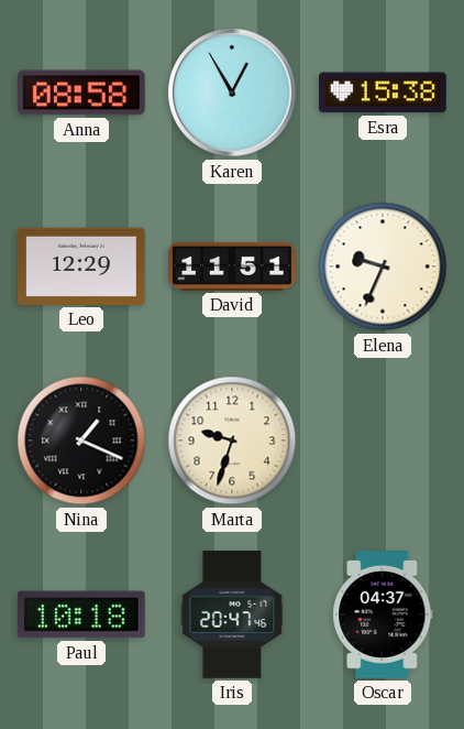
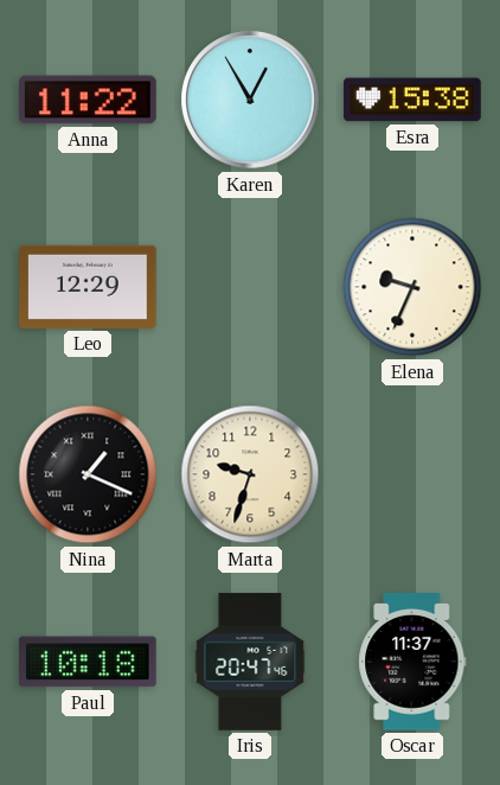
Anna: 08:58 -> 11:22 (89, 100)
David: 11:51 -> none (232, 266)
Oscar: 04:37 -> 11:37 (412, 663)
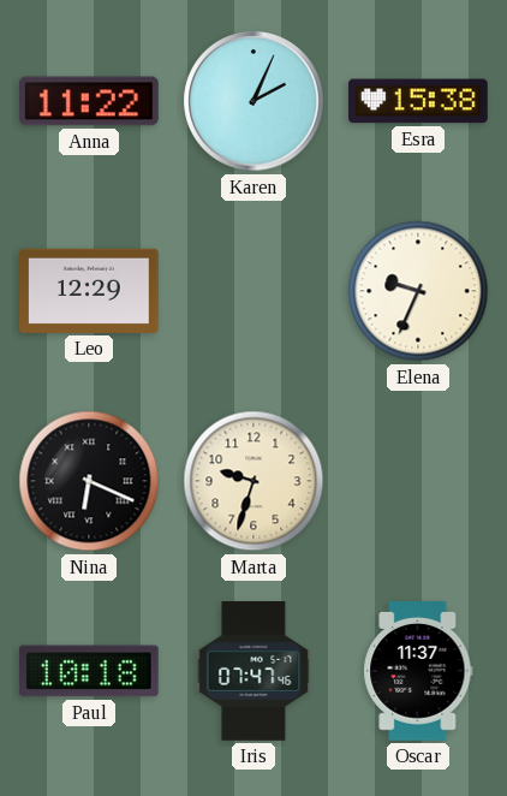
Karen: 12:55 -> 2:04 (253, 101)
Nina: 1:19 -> 6:19 (89, 481)
Iris: 20:47 -> 07:47 (253, 671)
